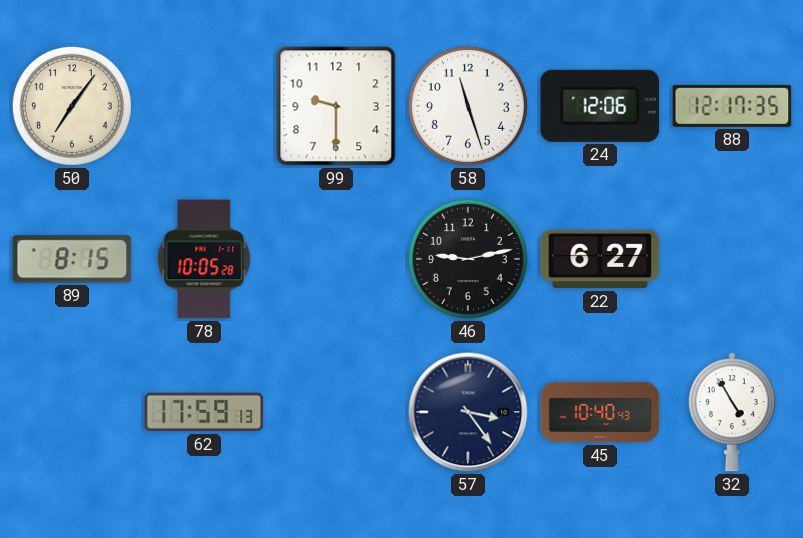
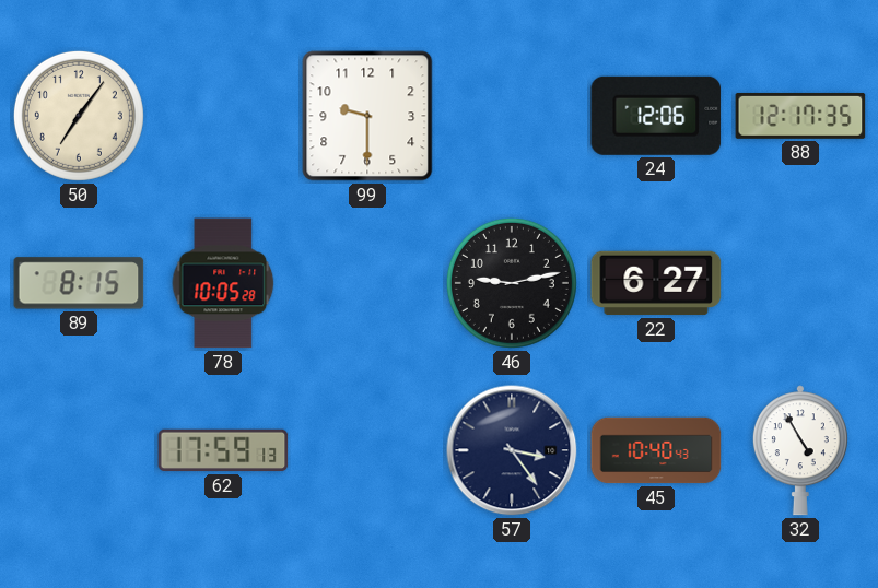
58: 11:27 -> none (468, 106)
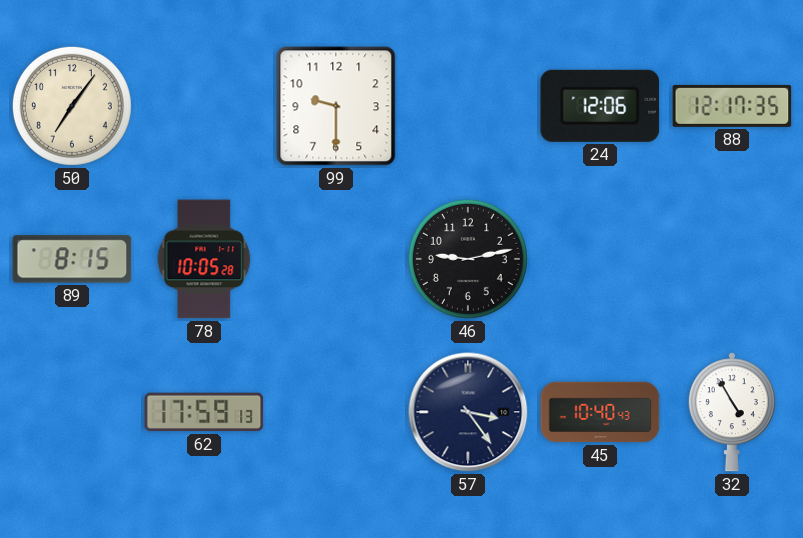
22: 6:27 -> none (656, 283)
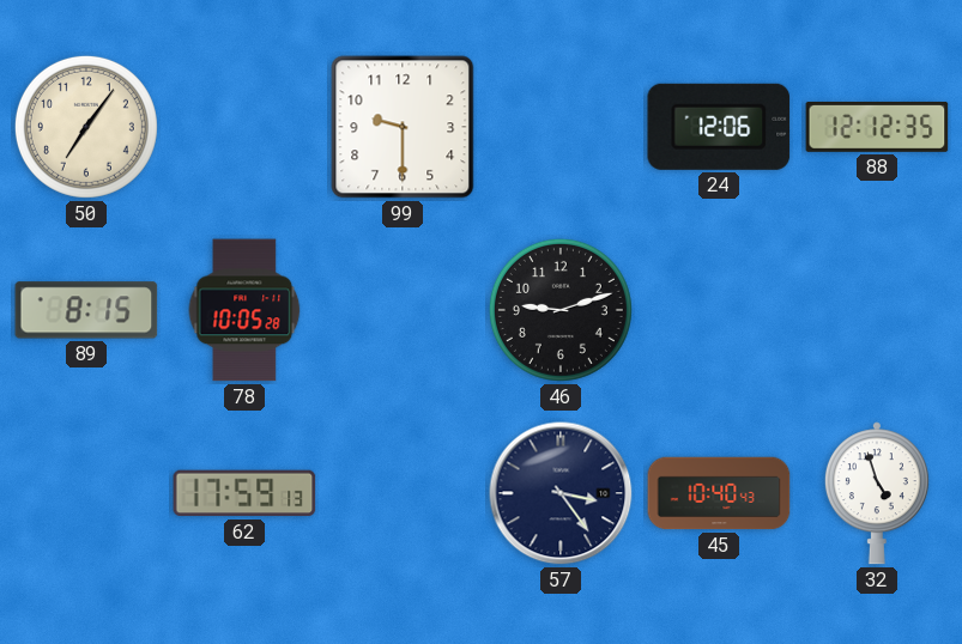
88: 12:17 -> 12:12 (877, 127)
46: 9:13 -> 9:12 (561, 310)
32: 4:55 -> 4:57 (877, 493)
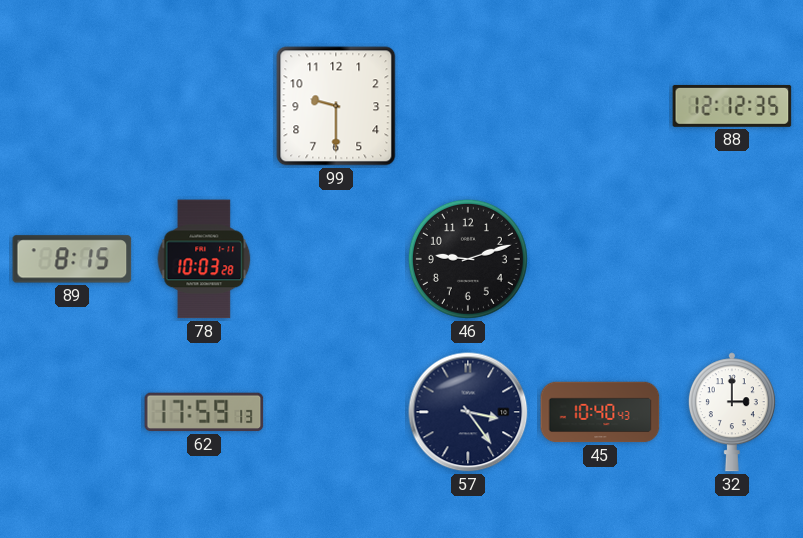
50: 7:06 -> none (86, 127)
24: 12:06 -> none (719, 127)
78: 10:05 -> 10:03 (204, 259)
32: 4:57 -> 3:00 (732, 412)
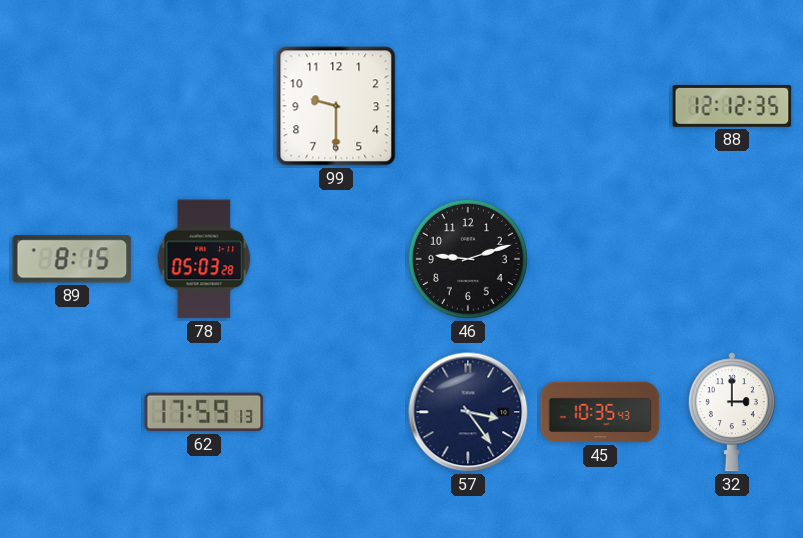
78: 10:03 -> 05:03 (204, 259)
45: 10:40 -> 10:35 (600, 412)
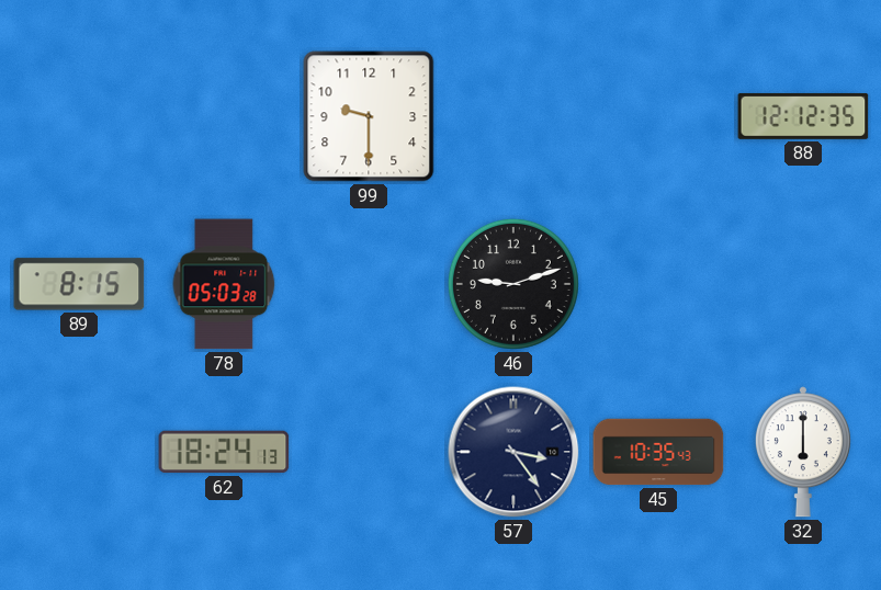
62: 17:59 -> 18:24 (224, 452)
32: 3:00 -> 6:00 (803, 452)
